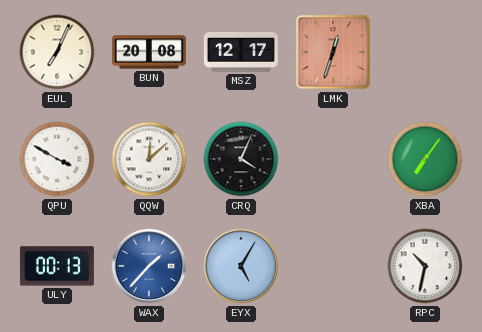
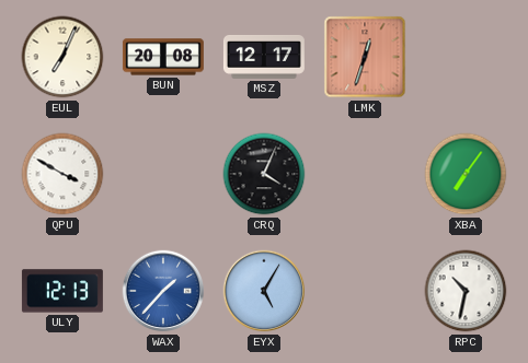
QQW: 12:08 -> none (149, 159)
ULY: 00:13 -> 12:13 (62, 291)
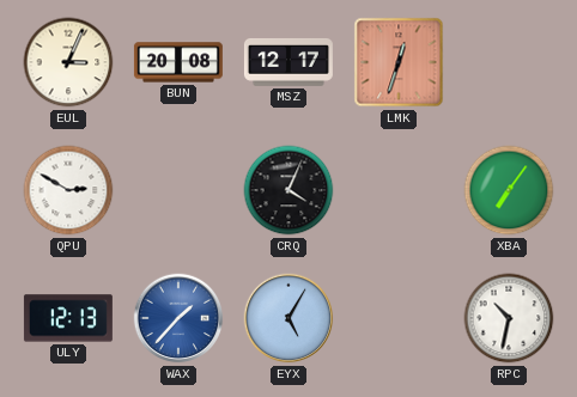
EUL: 7:04 -> 3:04 (68, 62)
QPU: 3:50 -> 2:50 (68, 190)
